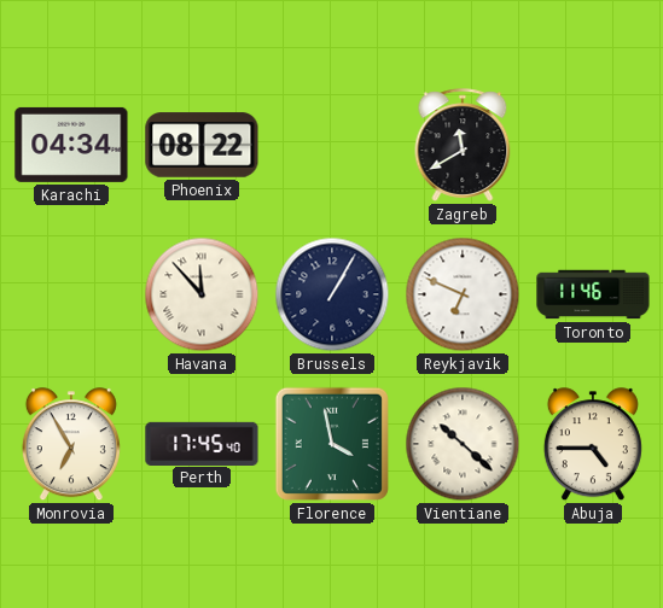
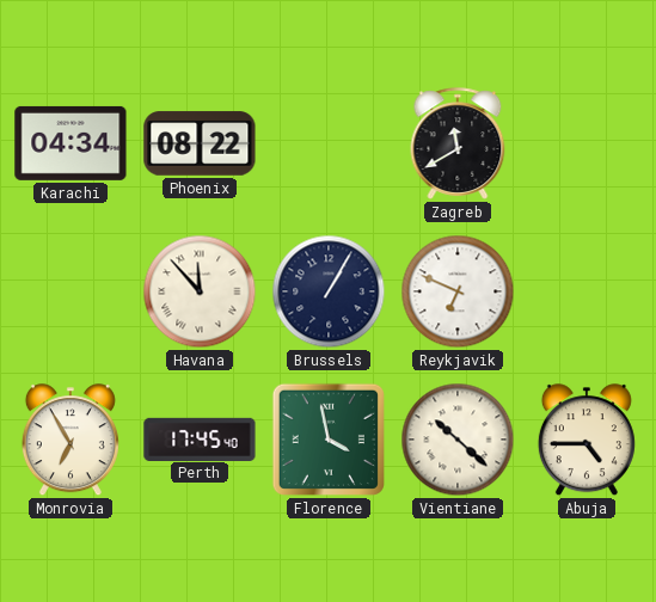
Toronto: 11:46 -> none (593, 294)
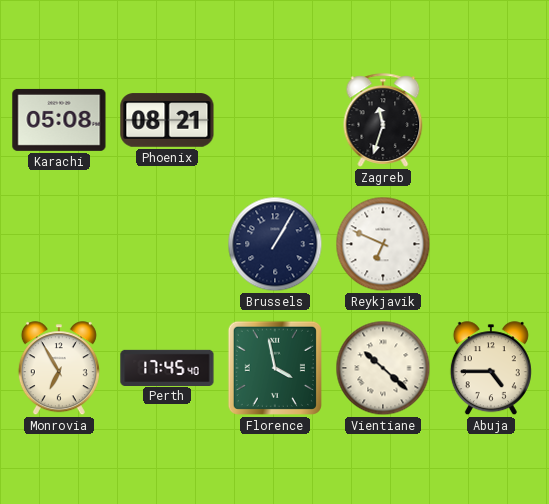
Karachi: 04:34 -> 05:08 (59, 120)
Phoenix: 08:22 -> 08:21 (167, 120)
Zagreb: 11:40 -> 11:33 (383, 120)
Havana: 11:53 -> none (200, 291)
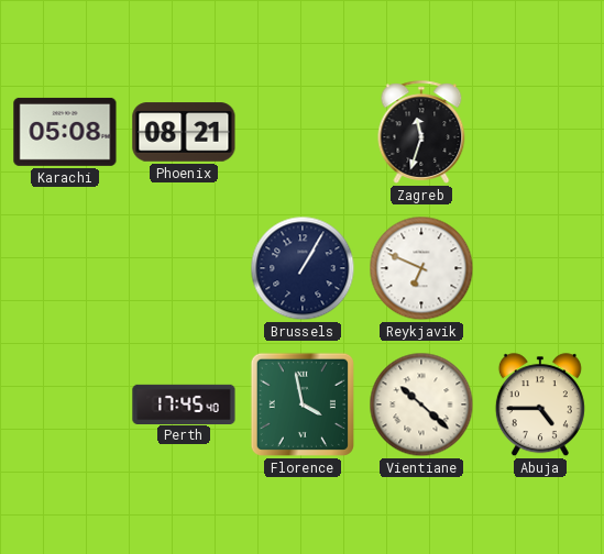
Monrovia: 6:55 -> none (59, 369)
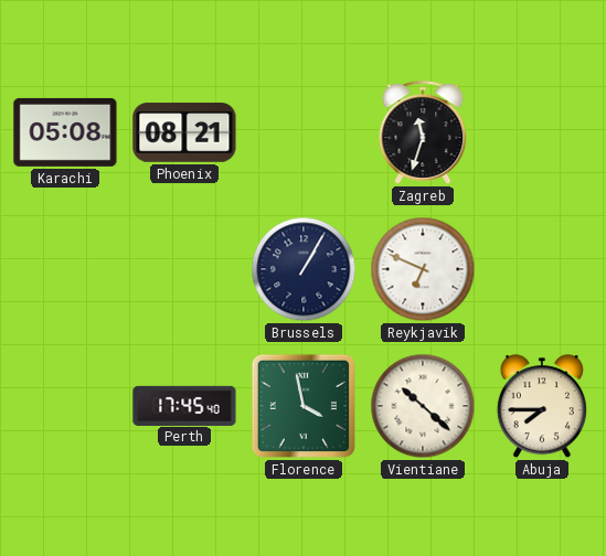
Abuja: 4:45 -> 7:45 (542, 407)
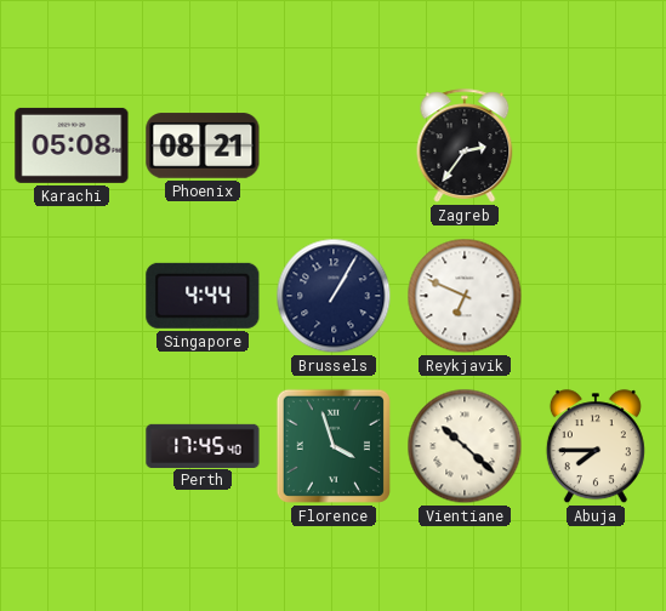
Zagreb: 11:33 -> 2:36 (465, 145)
Singapore: none -> 4:44 (203, 296)
Florence: 3:58 -> 3:57 (334, 446)
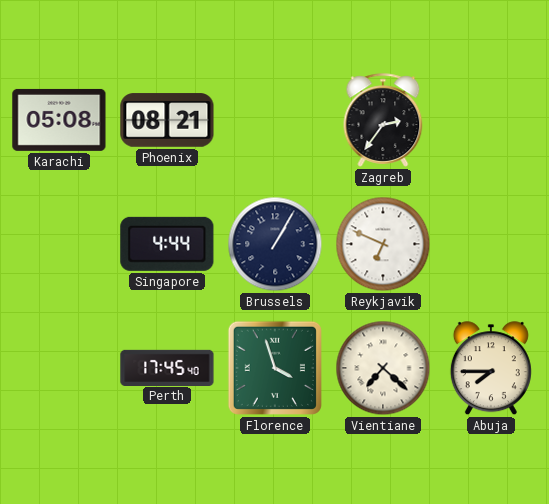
Vientiane: 10:22 -> 7:22 (383, 368)
